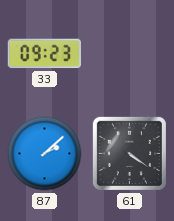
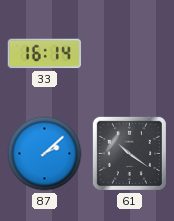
33: 09:23 -> 16:14 (44, 54)
61: 4:21 -> 10:21 (129, 153)
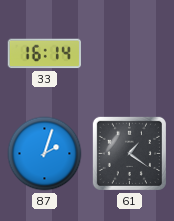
87: 2:08 -> 2:03 (45, 154)
61: 10:21 -> 1:21 (129, 153)
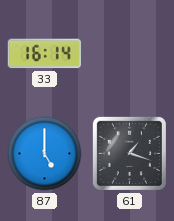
87: 2:03 -> 5:00 (45, 154)
61: 1:21 -> 1:18 (129, 153)
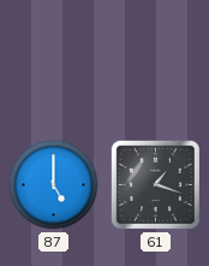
33: 16:14 -> none (44, 54)
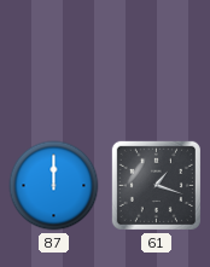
87: 5:00 -> 12:00 (54, 186)
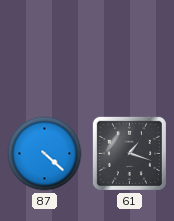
87: 12:00 -> 4:22 (45, 154)
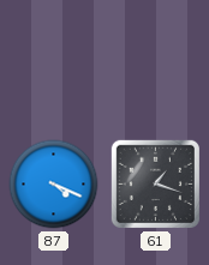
87: 4:22 -> 4:19 (54, 185)
